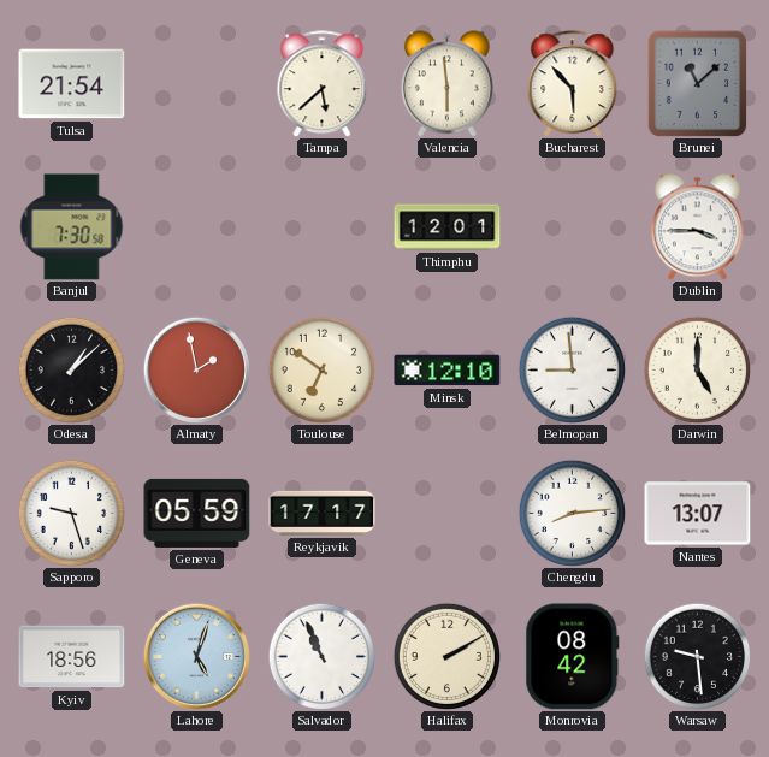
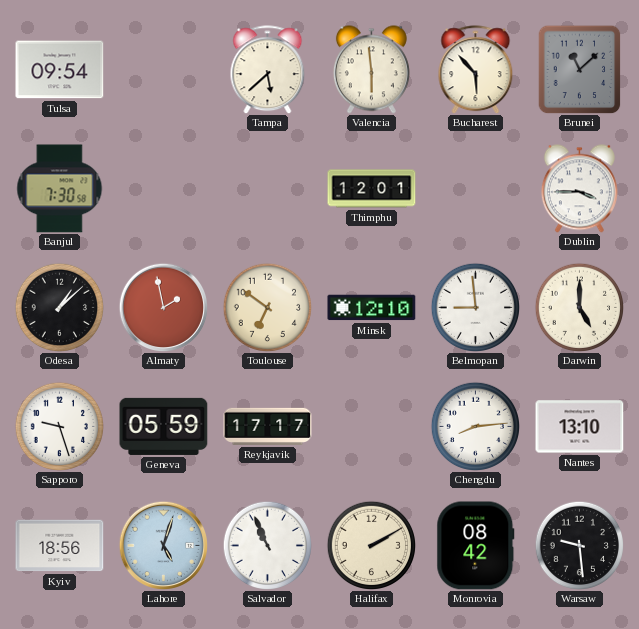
Tulsa: 21:54 -> 09:54 (60, 70)
Nantes: 13:07 -> 13:10 (580, 427)
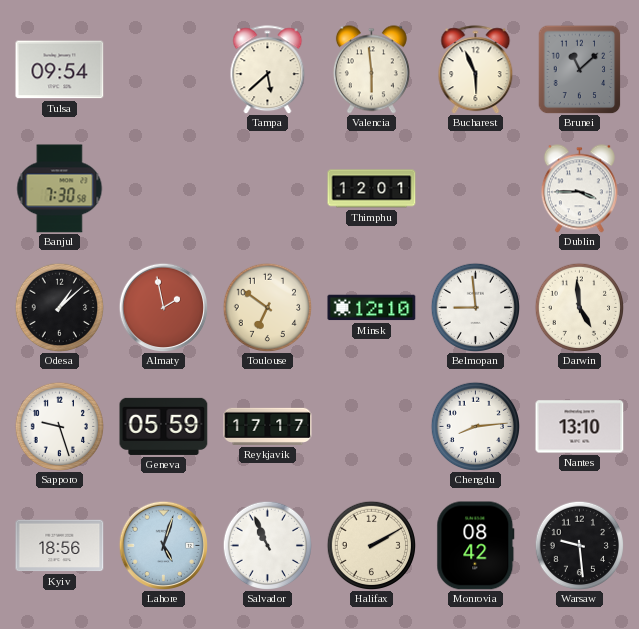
Bucharest: 5:53 -> 5:56 (476, 70)
Darwin: 5:00 -> 4:59 (579, 307)
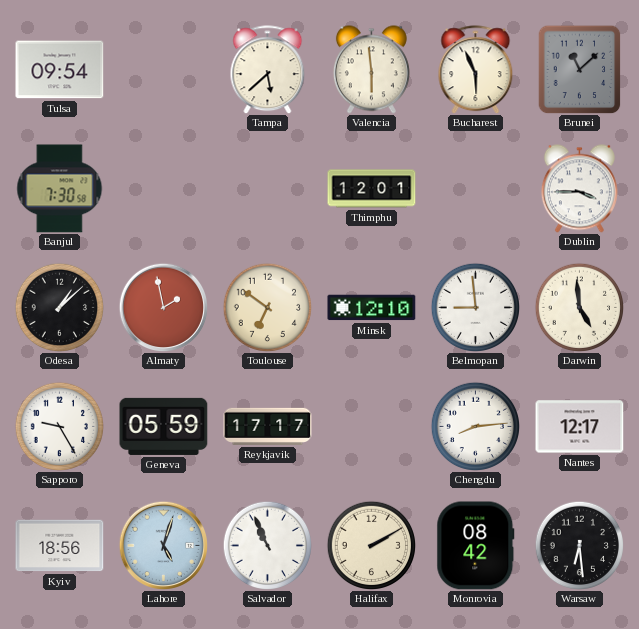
Sapporo: 9:27 -> 9:25 (59, 426)
Nantes: 13:10 -> 12:17 (580, 427)
Warsaw: 9:29 -> 6:29 (579, 545)
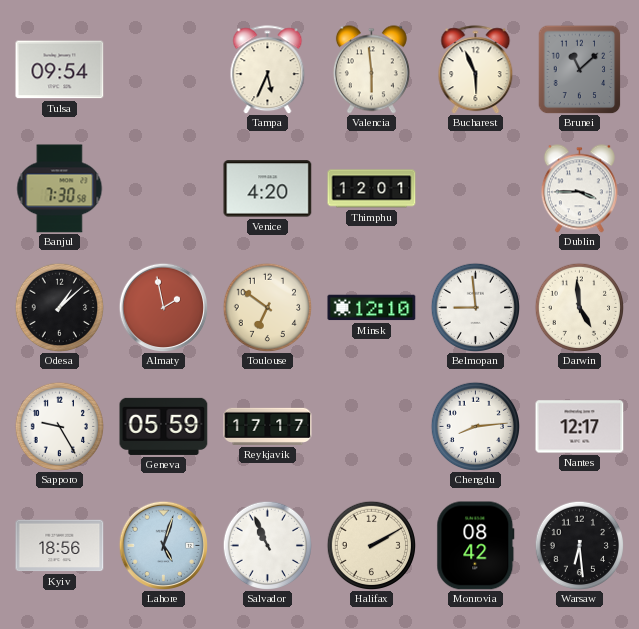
Tampa: 5:38 -> 5:34 (268, 70)
Venice: none -> 4:20 (268, 189)
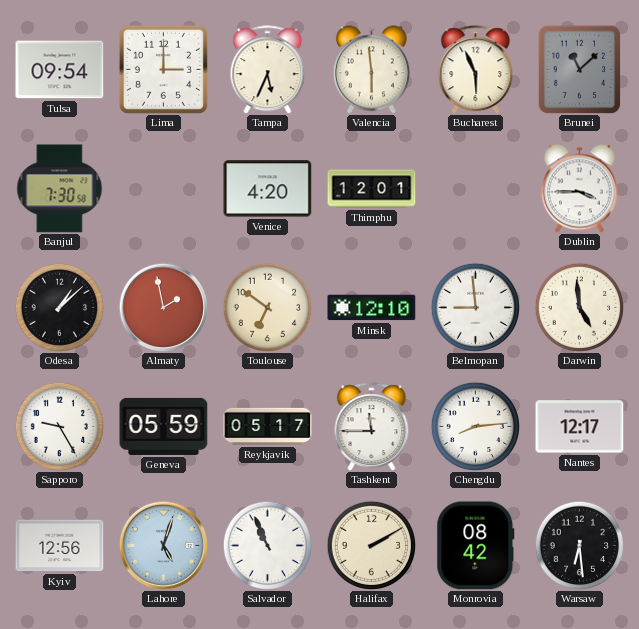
Lima: none -> 3:00 (163, 69)
Reykjavik: 17:17 -> 05:17 (268, 426)
Tashkent: none -> 11:45 (372, 427)
Kyiv: 18:56 -> 12:56 (60, 546)
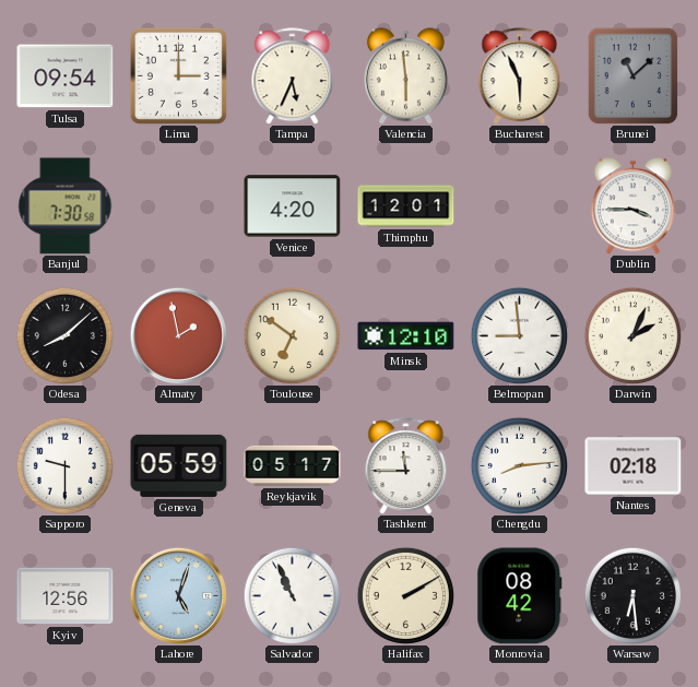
Odesa: 1:08 -> 8:08 (64, 335)
Darwin: 4:59 -> 2:04 (632, 335)
Sapporo: 9:25 -> 9:30 (64, 465)
Nantes: 12:17 -> 02:18 (634, 466)
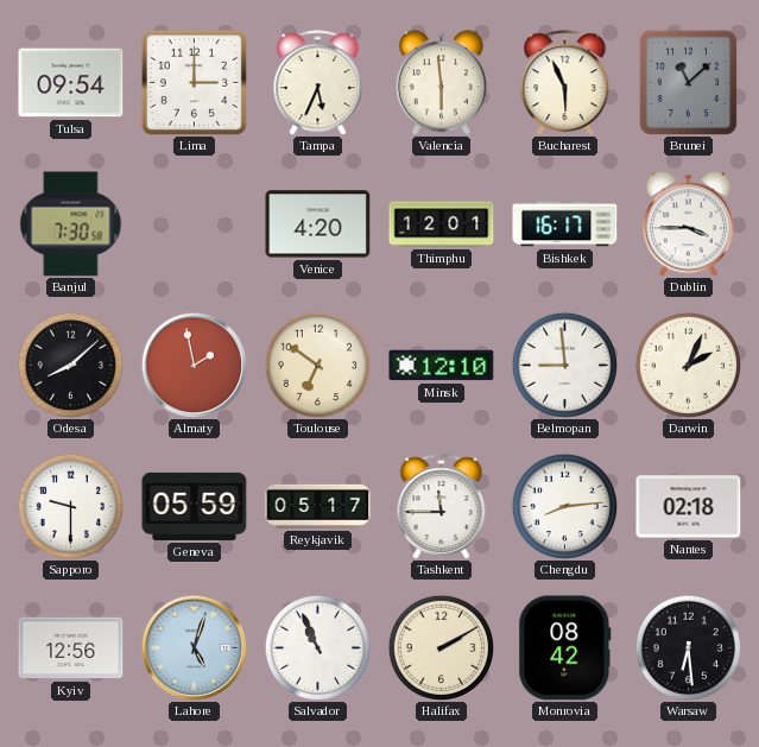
Bishkek: none -> 16:17 (565, 224)
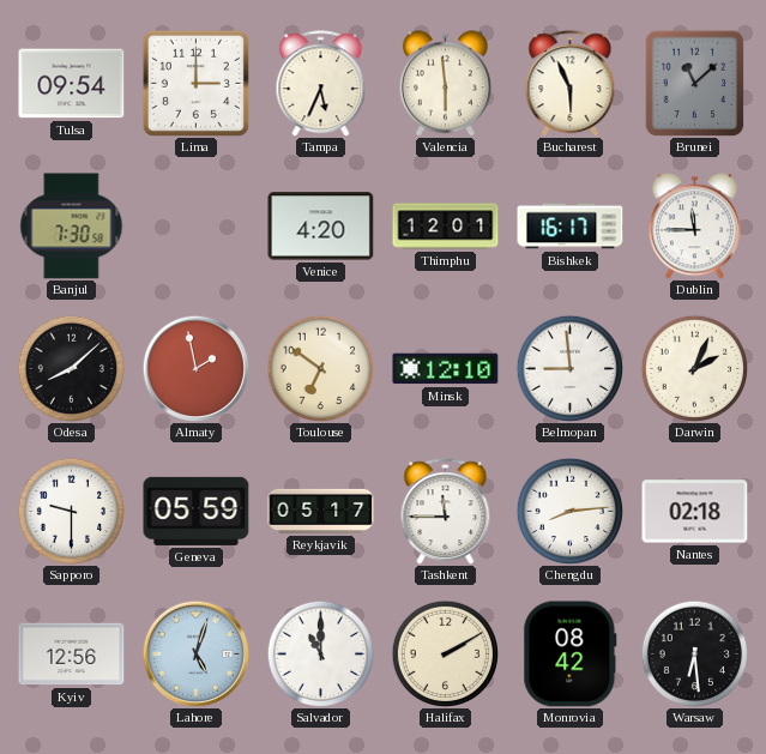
Dublin: 3:45 -> 11:45 (694, 227)
Salvador: 10:56 -> 11:00 (320, 653)
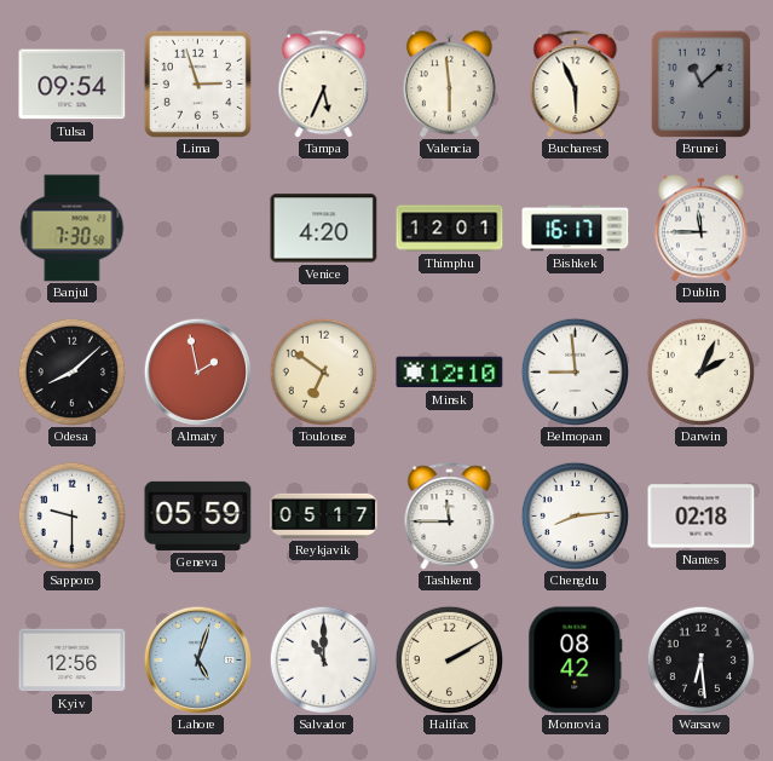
Lima: 3:00 -> 2:57 (197, 83)
